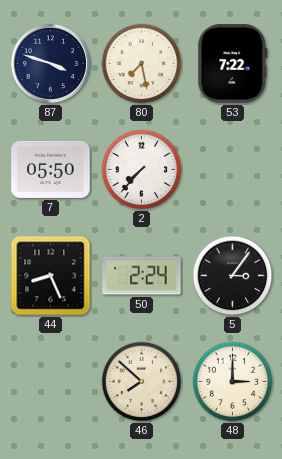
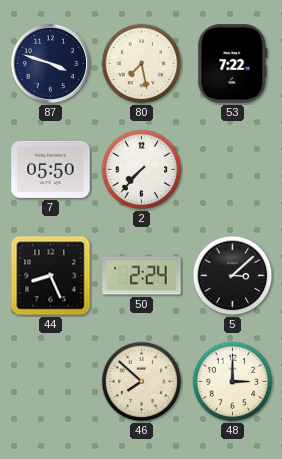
5: 3:06 -> 3:08 (233, 276)
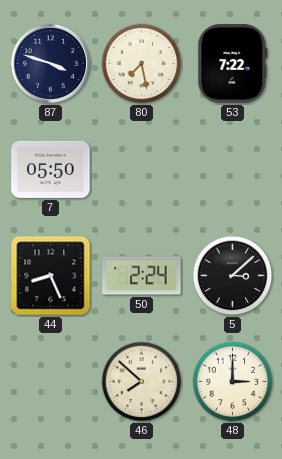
2: 7:37 -> none (142, 170)
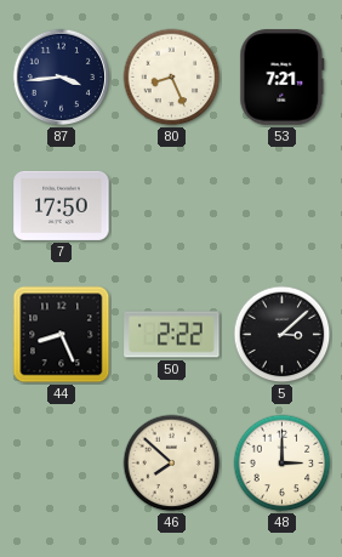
87: 3:48 -> 3:44 (62, 78)
80: 7:28 -> 8:26 (172, 78)
53: 7:22 -> 7:21 (283, 78)
7: 05:50 -> 17:50 (62, 205)
50: 2:24 -> 2:22 (172, 335)
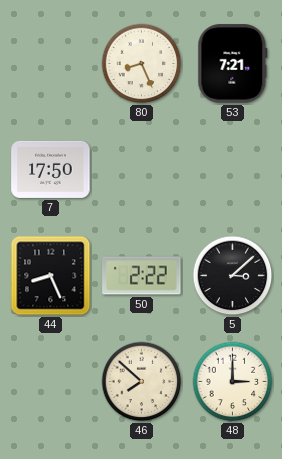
87: 3:44 -> none (62, 78)
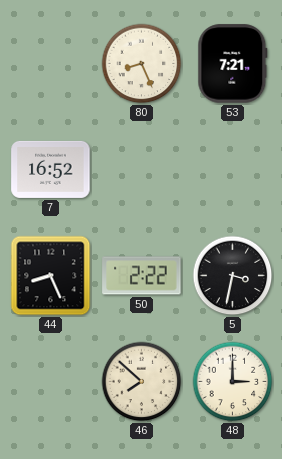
7: 17:50 -> 16:52 (51, 169)
5: 3:08 -> 3:32 (233, 276)
